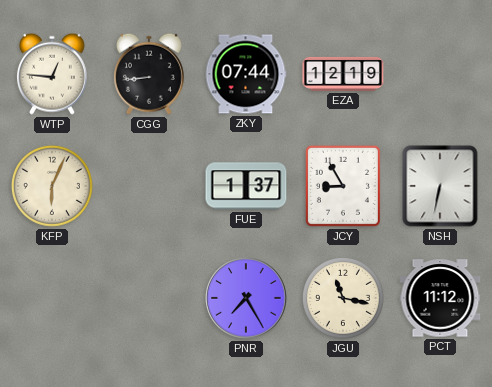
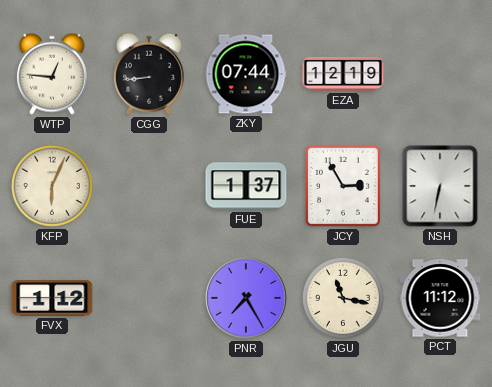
JCY: 8:55 -> 2:55 (343, 186)
FVX: none -> 1:12 (52, 298)
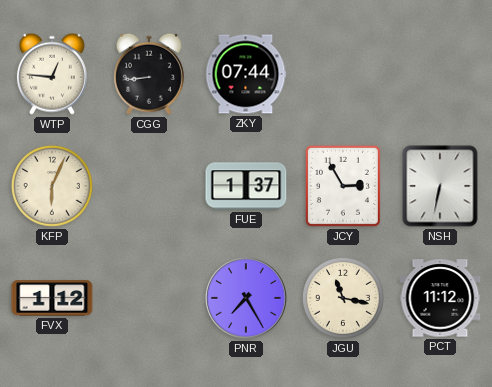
EZA: 12:19 -> none (343, 74)
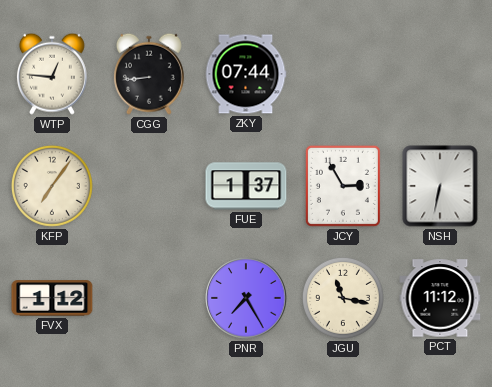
KFP: 6:04 -> 7:06 (52, 186)
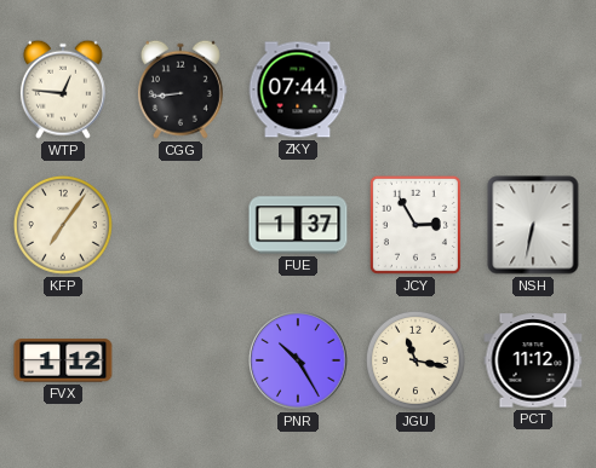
PNR: 7:25 -> 10:25 (298, 360)
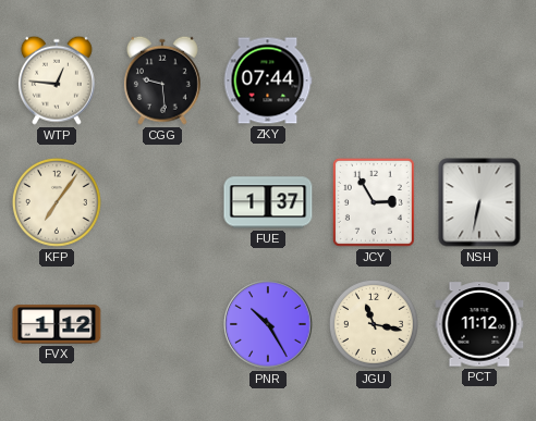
CGG: 8:44 -> 9:29 (162, 81)
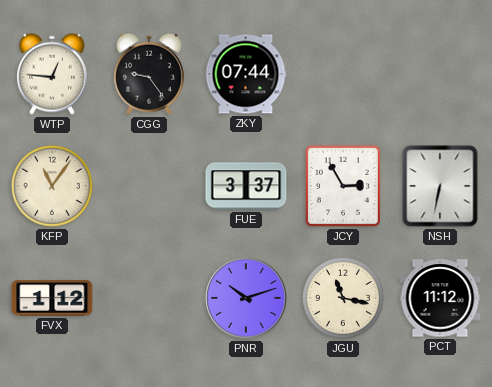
CGG: 9:29 -> 9:24 (149, 74)
KFP: 7:06 -> 11:06 (52, 186)
FUE: 1:37 -> 3:37 (246, 186)
PNR: 10:25 -> 10:12 (246, 298)
